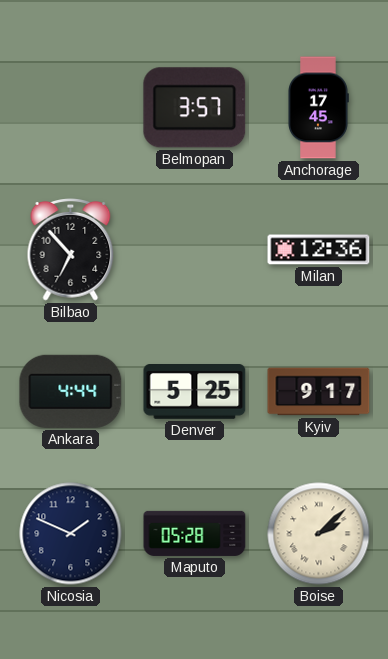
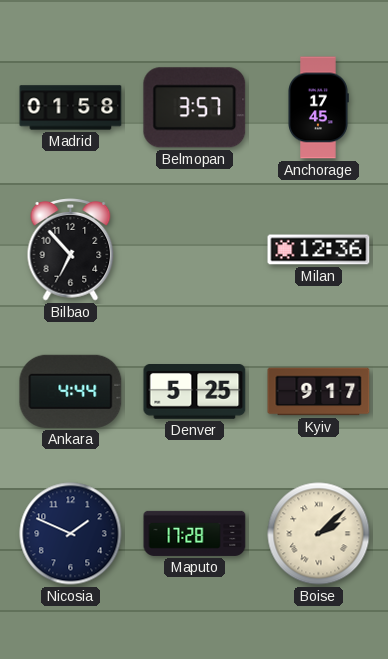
Madrid: none -> 01:58 (71, 108)
Maputo: 05:28 -> 17:28 (195, 533)
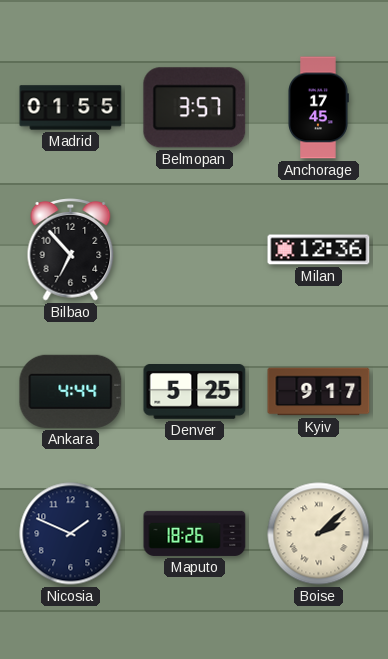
Madrid: 01:58 -> 01:55 (71, 108)
Maputo: 17:28 -> 18:26 (195, 533)
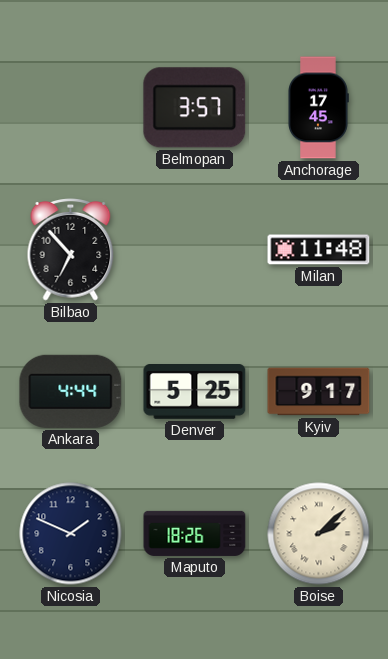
Madrid: 01:55 -> none (71, 108)
Milan: 12:36 -> 11:48 (319, 250)
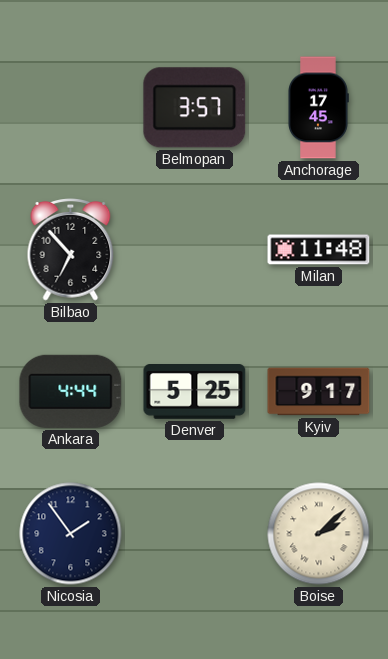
Nicosia: 1:49 -> 1:54 (71, 534)
Maputo: 18:26 -> none (195, 533)
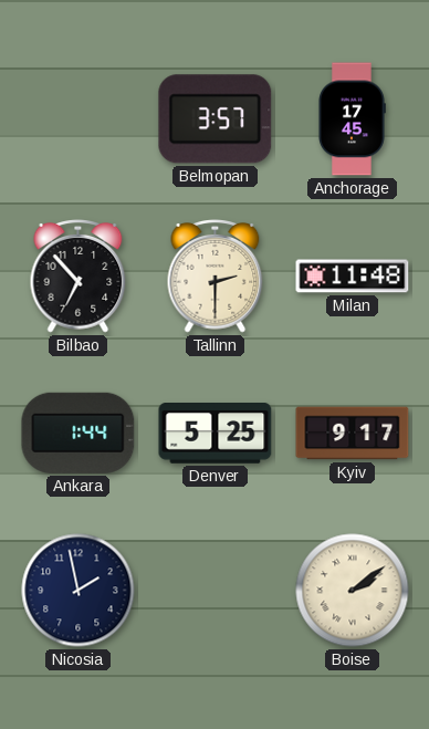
Tallinn: none -> 2:30 (216, 277)
Ankara: 4:44 -> 1:44 (79, 433)
Nicosia: 1:54 -> 1:58 (79, 591)
Boise: 2:08 -> 2:09 (353, 591)
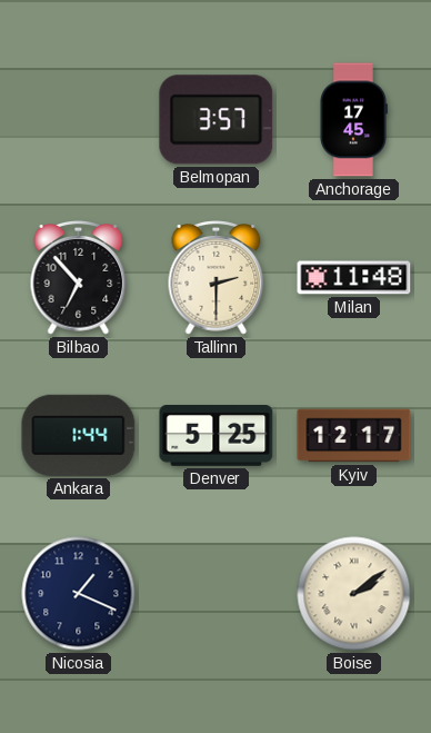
Kyiv: 9:17 -> 12:17 (354, 436)
Nicosia: 1:58 -> 1:19 (79, 594)
